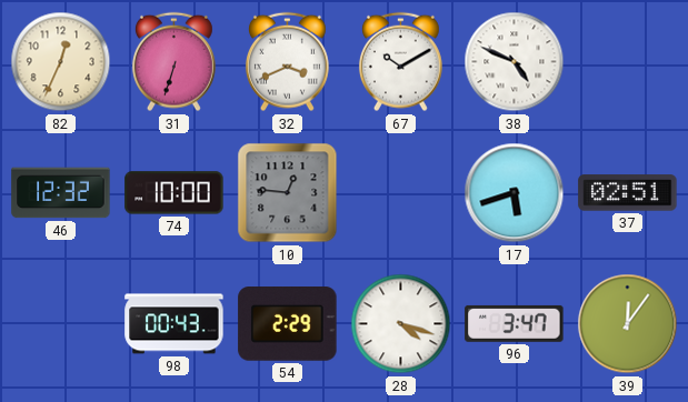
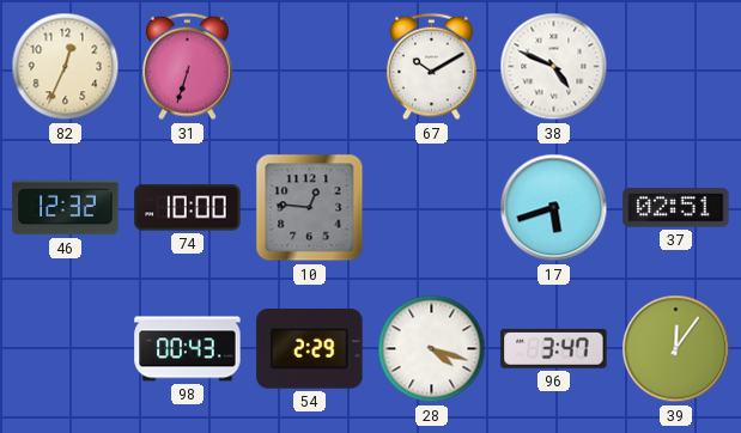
32: 3:41 -> none (287, 62)
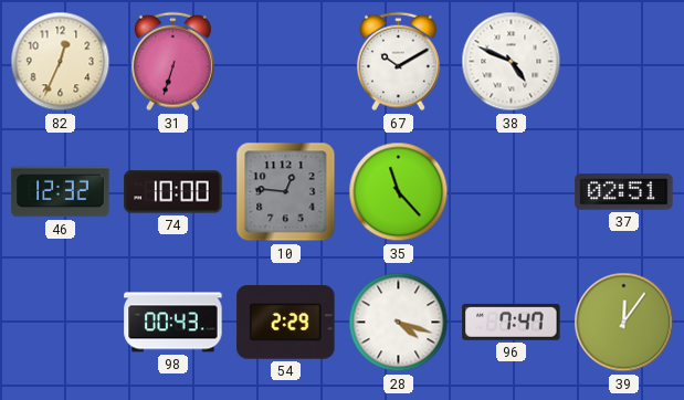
35: none -> 11:23 (399, 192)
17: 5:42 -> none (554, 208)
96: 3:47 -> 7:47 (512, 322)
